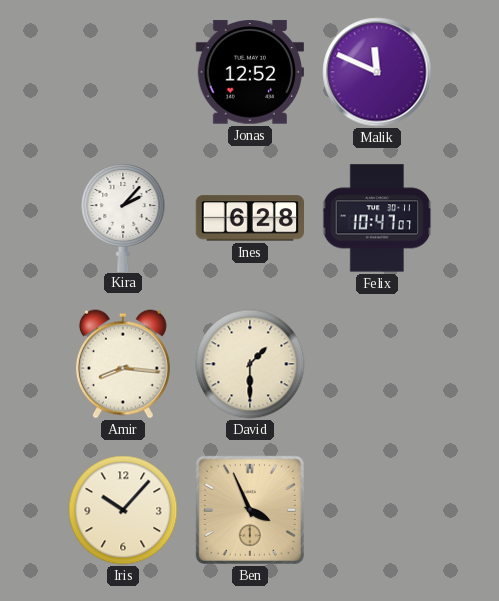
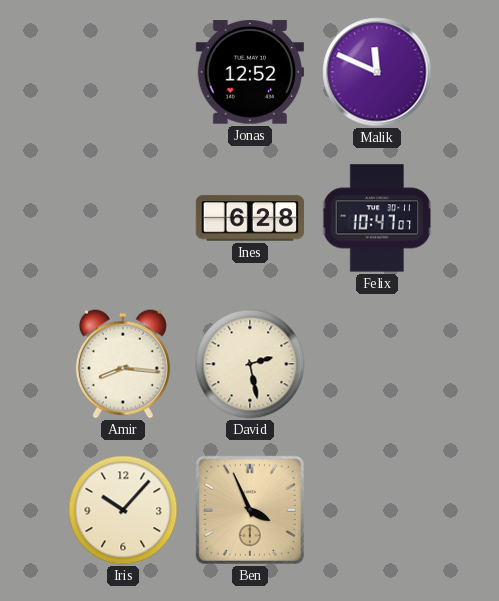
Kira: 2:07 -> none (123, 217)
David: 1:30 -> 2:28 (250, 364)
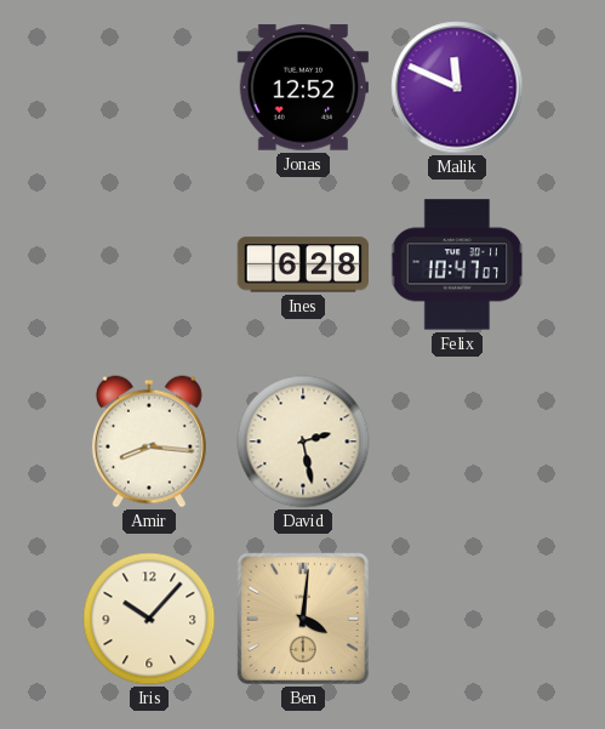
Ben: 3:56 -> 4:01 (303, 619)
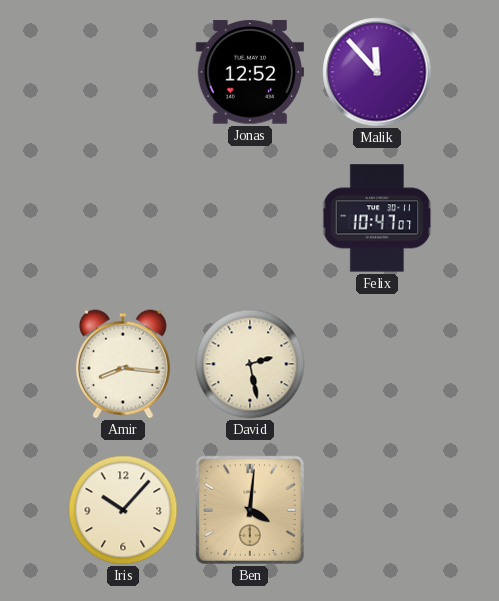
Malik: 11:49 -> 11:53 (377, 72)
Ines: 6:28 -> none (302, 264)
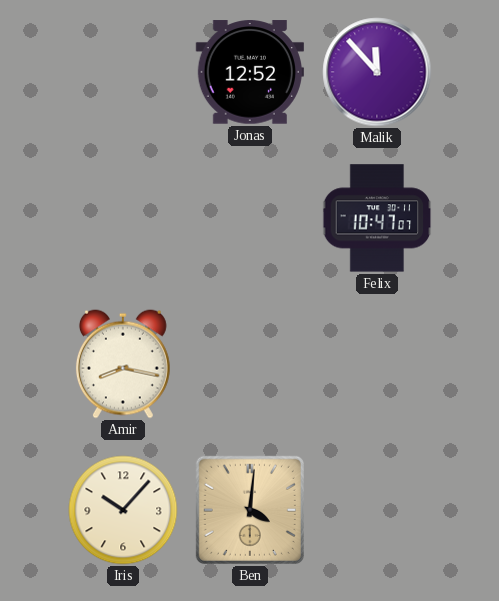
Amir: 8:16 -> 8:17 (123, 364)
David: 2:28 -> none (250, 364)
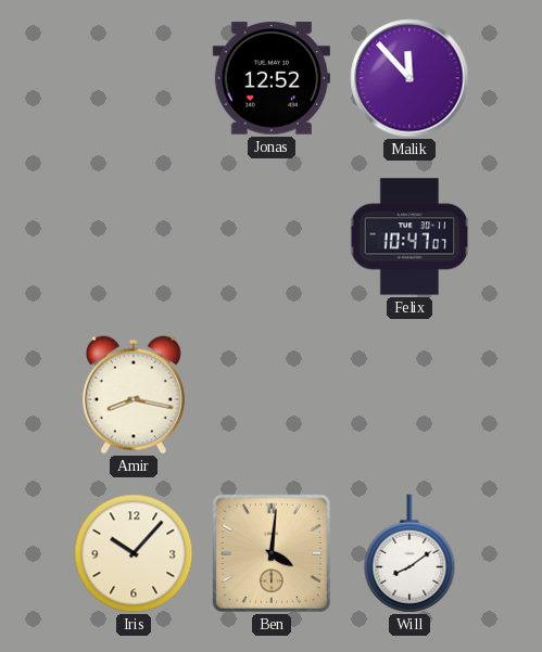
Will: none -> 8:09 (409, 553)
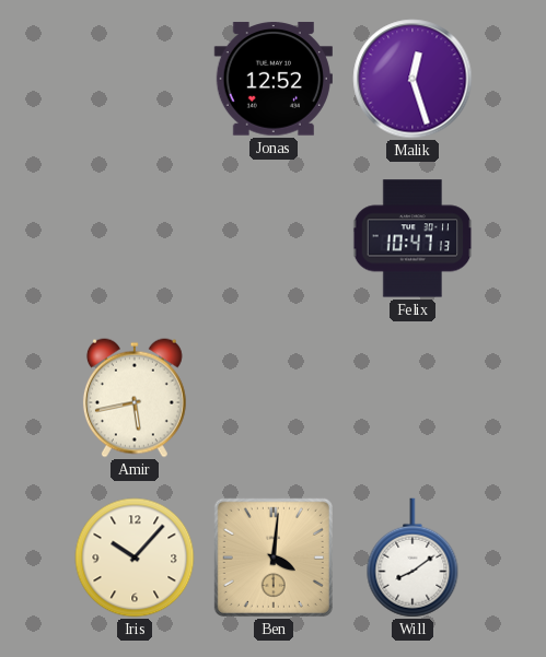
Malik: 11:53 -> 12:27 (413, 79)
Felix: 10:47:07 -> 10:47:13 (413, 238)
Amir: 8:17 -> 5:43 (135, 398)
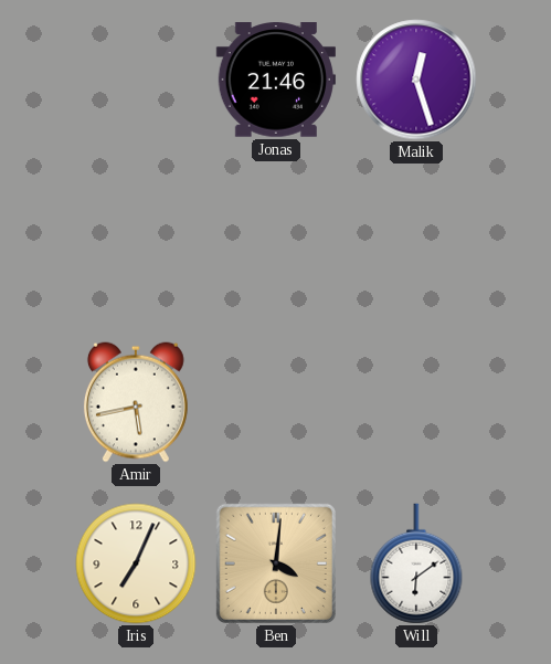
Jonas: 12:52 -> 21:46 (276, 80)
Felix: 10:47 -> none (413, 238)
Iris: 10:07 -> 7:04 (136, 563)
Will: 8:09 -> 6:09 (416, 563)
